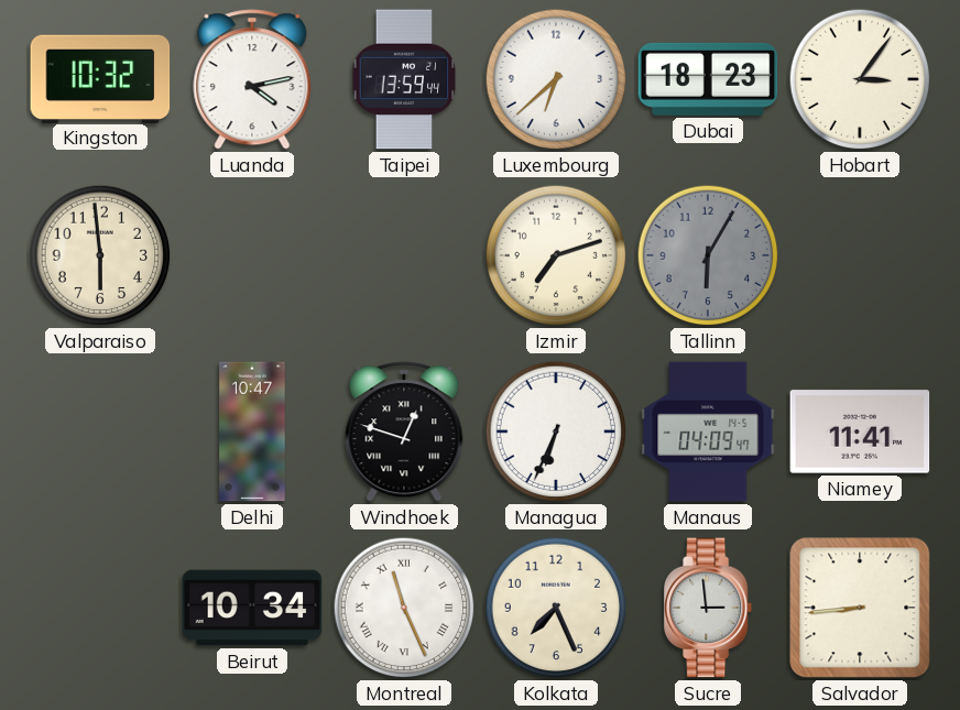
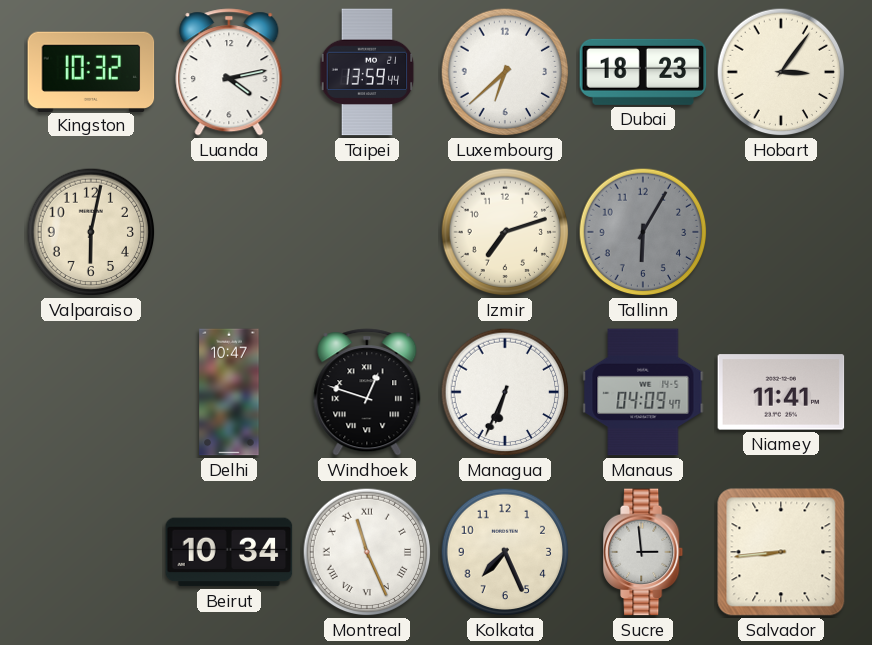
Valparaiso: 5:59 -> 6:02 (91, 232)
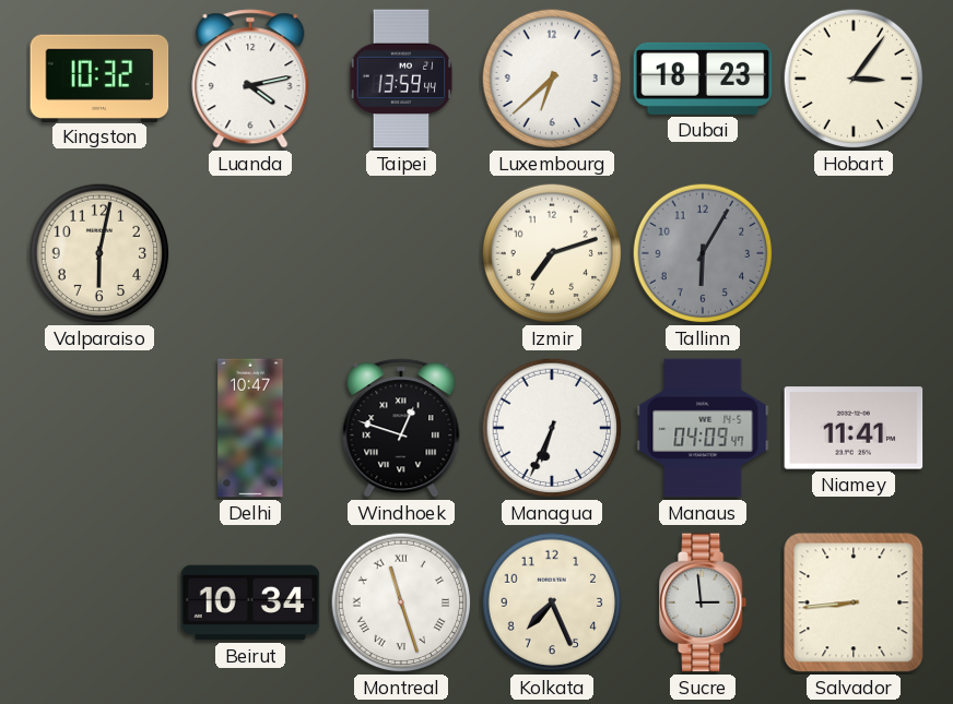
Montreal: 11:26 -> 11:27 (401, 602)
